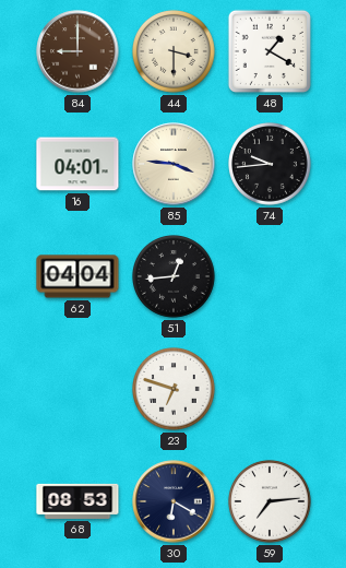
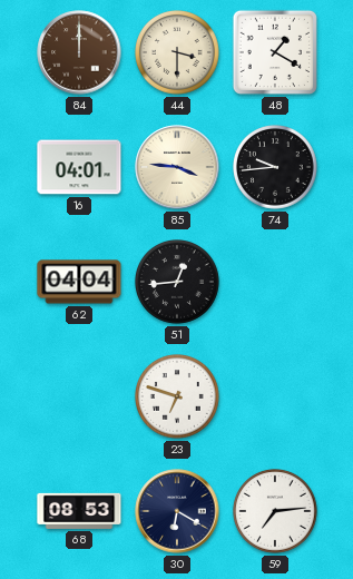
84: 9:00 -> 12:00 (79, 52)
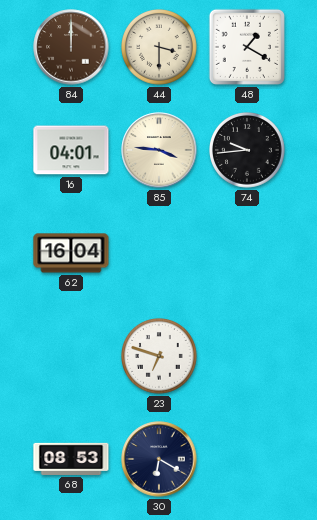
62: 04:04 -> 16:04 (71, 253)
51: 12:44 -> none (178, 283)
59: 7:14 -> none (276, 512)
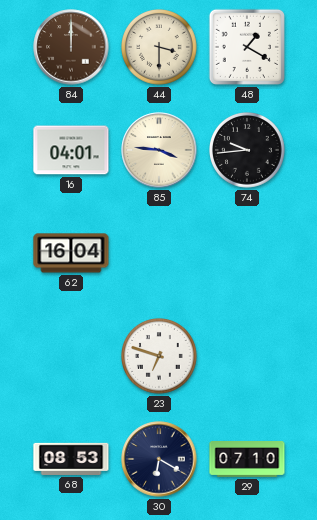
29: none -> 07:10 (247, 460)
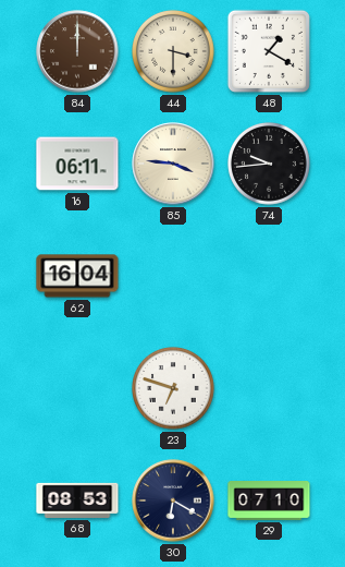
16: 04:01 -> 06:11 (77, 164)
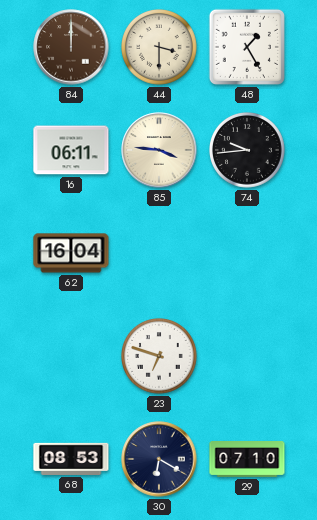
48: 1:20 -> 1:25 (247, 47)
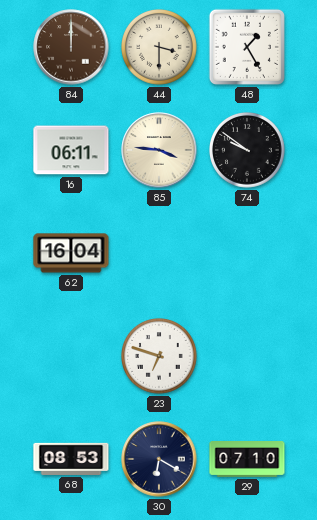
74: 9:44 -> 9:51 (248, 151)
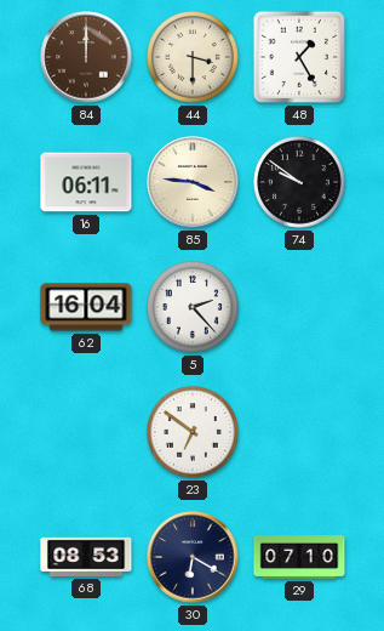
5: none -> 2:23 (194, 308)
23: 6:48 -> 6:51 (194, 433)
